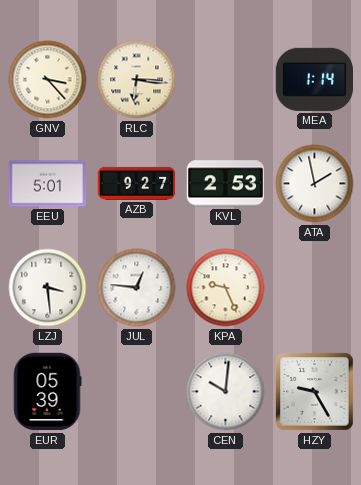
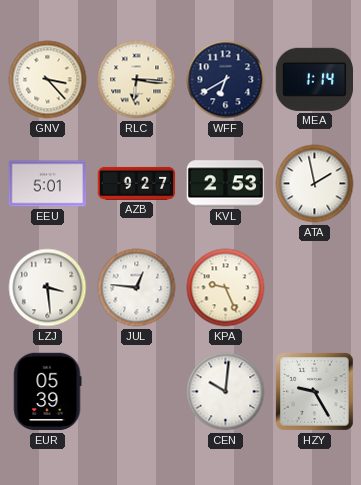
WFF: none -> 6:40 (226, 80)
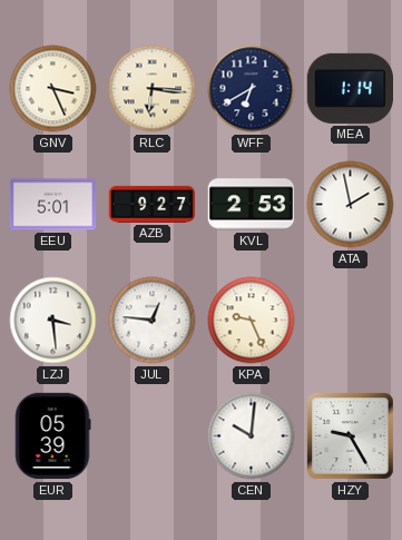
GNV: 3:23 -> 3:26 (53, 89)
